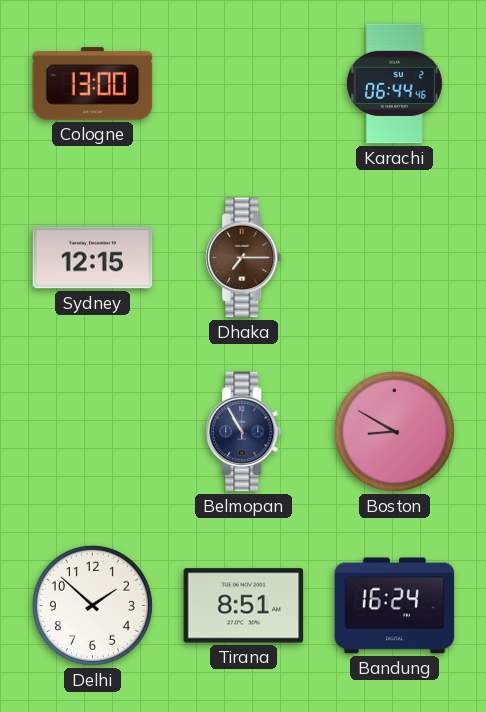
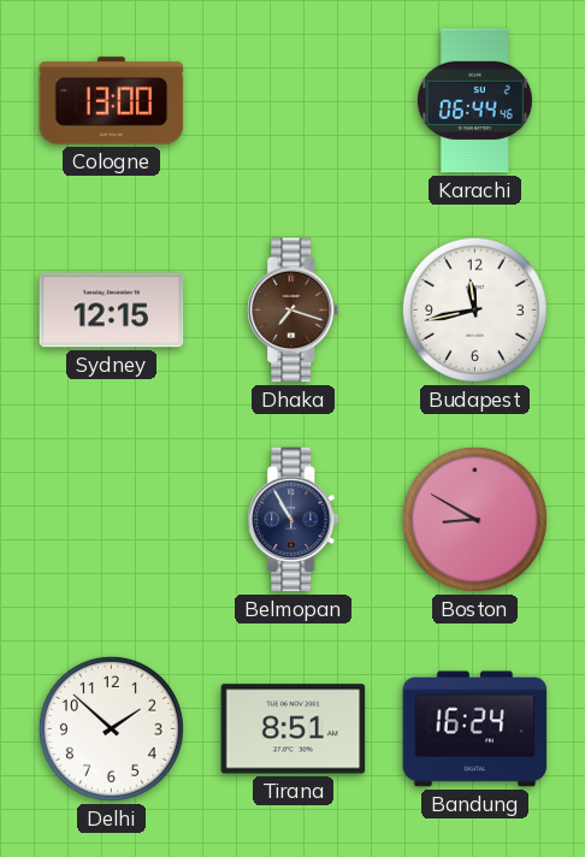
Dhaka: 7:15 -> 7:18 (294, 311)
Budapest: none -> 11:43 (474, 309)
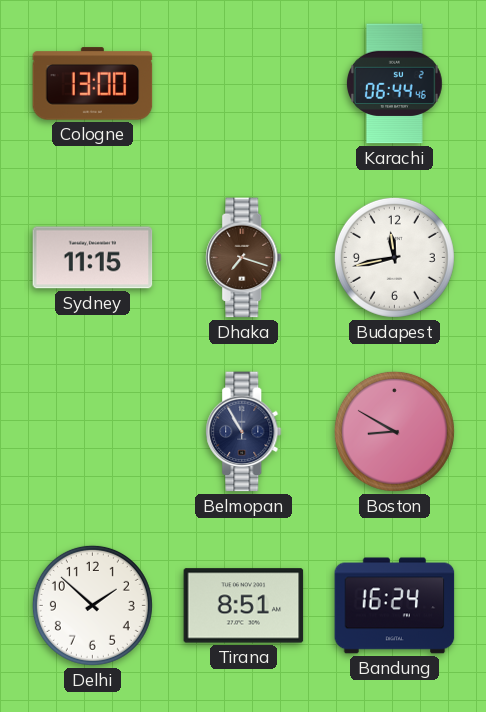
Sydney: 12:15 -> 11:15 (93, 258)
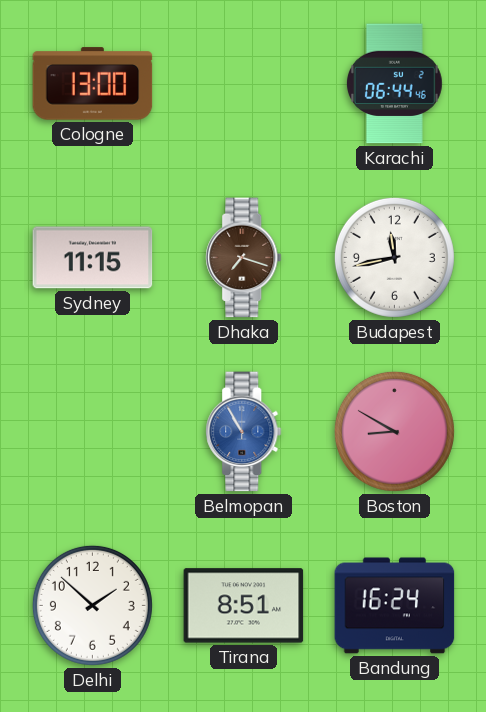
Belmopan dial: navy -> blue (244, 432)
